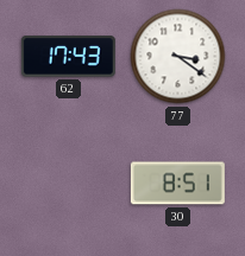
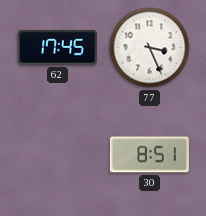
62: 17:43 -> 17:45 (57, 48)
77: 3:21 -> 3:26 (150, 48)
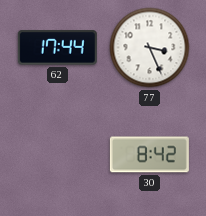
62: 17:45 -> 17:44 (57, 48)
30: 8:51 -> 8:42 (149, 155)
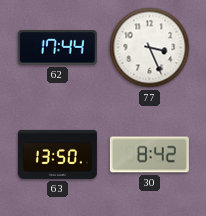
63: none -> 13:50 (57, 154)
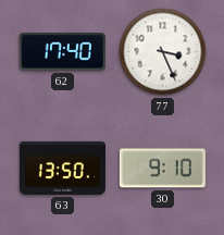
62: 17:44 -> 17:40 (62, 52)
30: 8:42 -> 9:10 (162, 169)
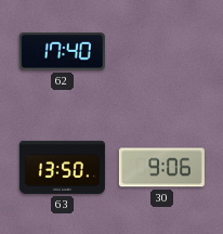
77: 3:26 -> none (163, 52)
30: 9:10 -> 9:06 (161, 168)
